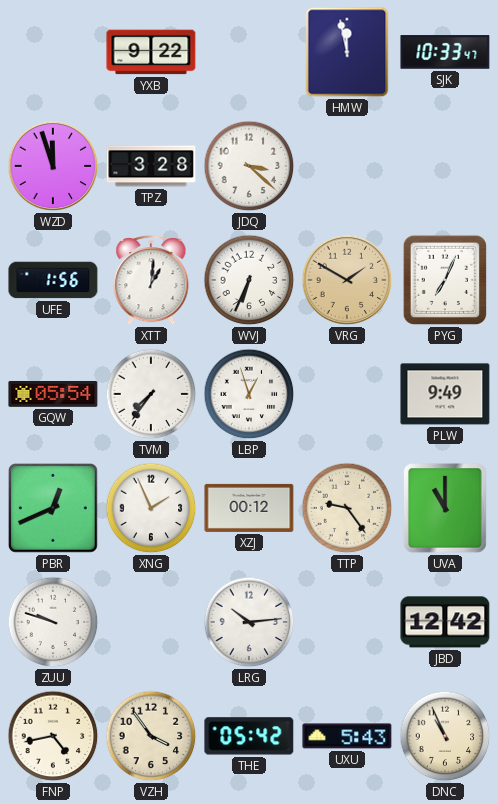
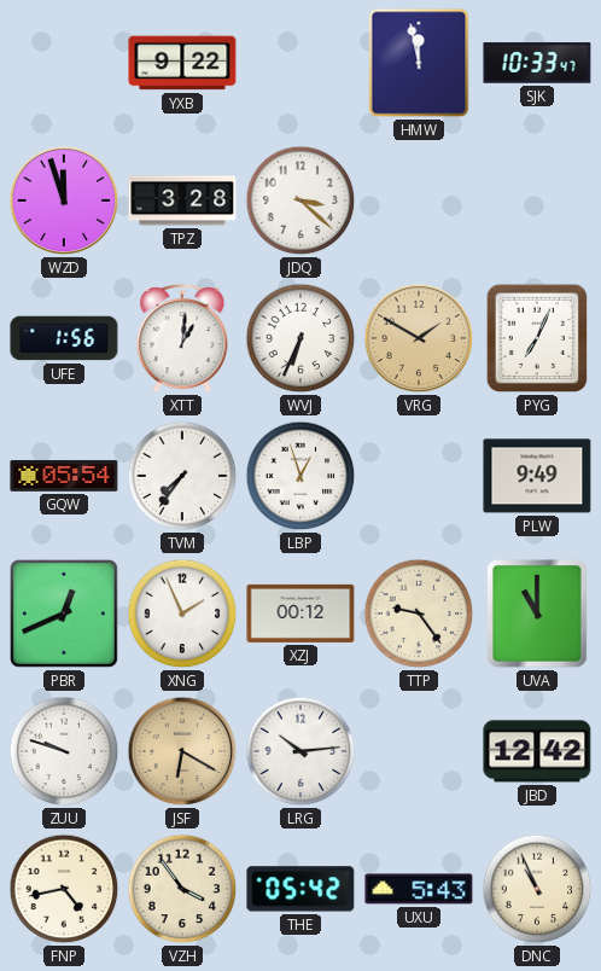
JSF: none -> 6:20 (182, 751)
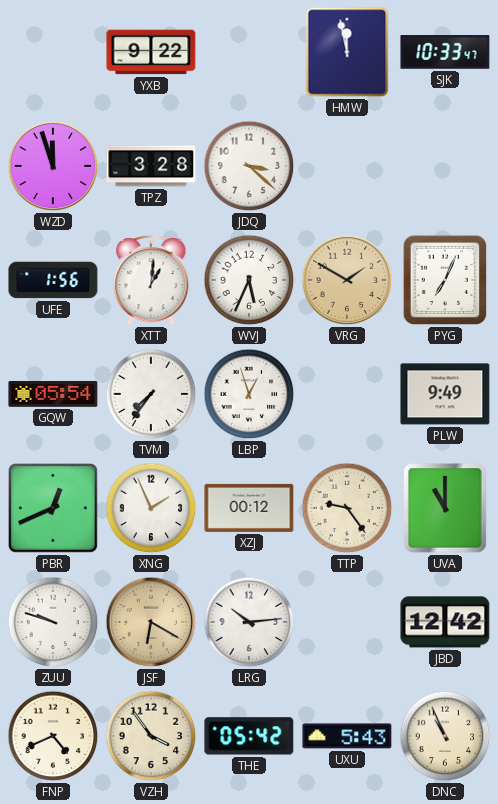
WVJ: 6:34 -> 5:34 (249, 280)
FNP: 4:43 -> 4:41 (53, 736)
